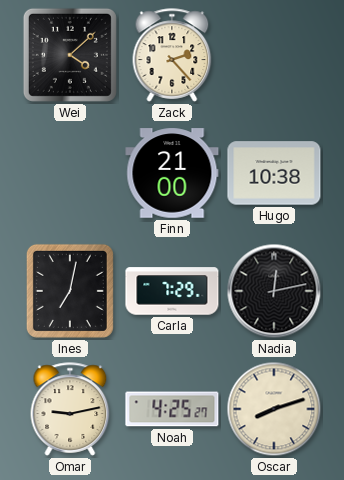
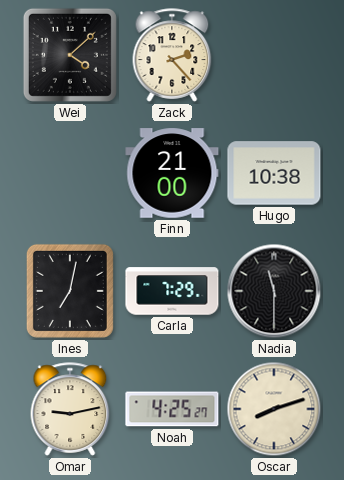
Nadia: 12:13 -> 11:30 (274, 291)
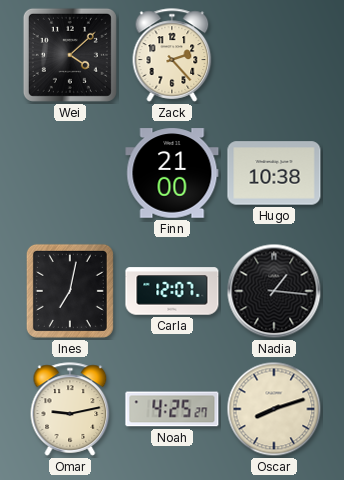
Carla: 7:29 -> 12:07 (172, 291)
Nadia: 11:30 -> 1:16 (274, 291)
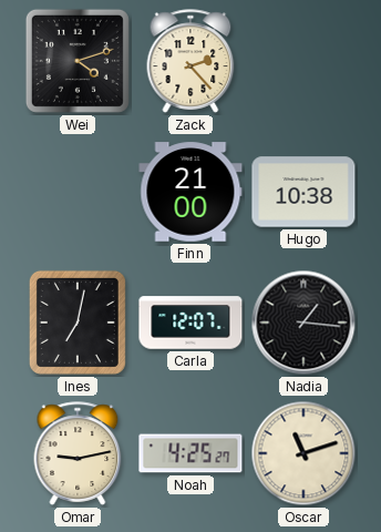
Wei: 4:08 -> 4:12 (78, 61)
Oscar: 8:12 -> 11:12 (303, 453)
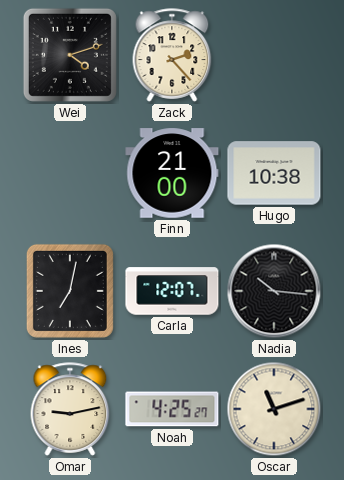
Nadia: 1:16 -> 10:16 (274, 291)
